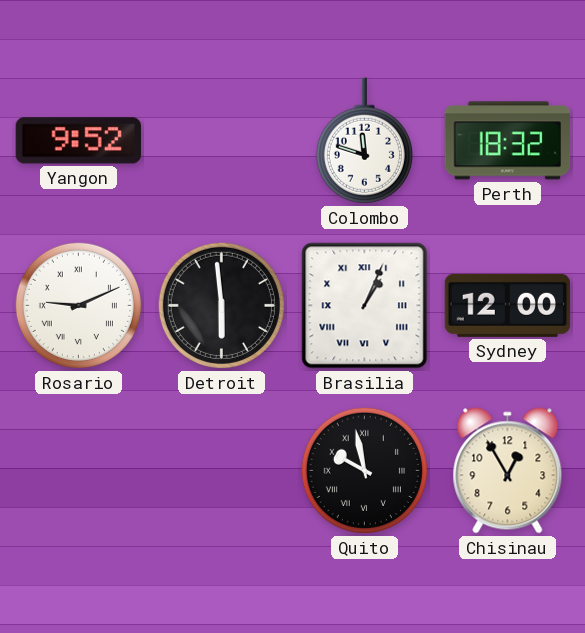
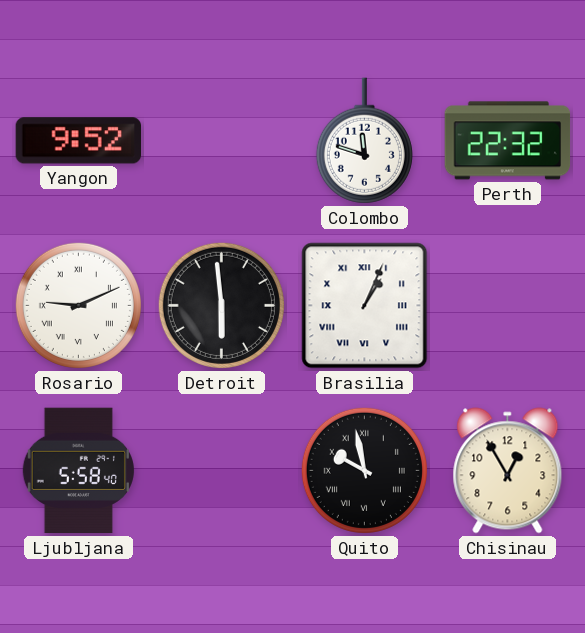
Perth: 18:32 -> 22:32 (508, 141)
Sydney: 12:00 -> none (508, 305)
Ljubljana: none -> 5:58 (78, 471)
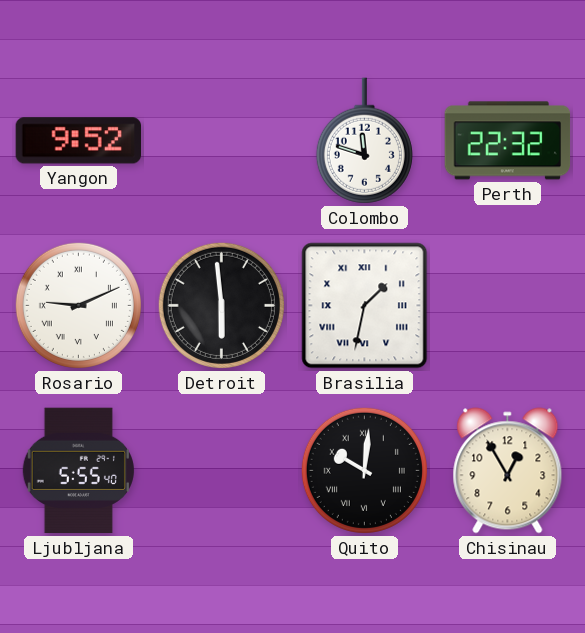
Brasilia: 1:04 -> 1:32 (365, 306)
Ljubljana: 5:58 -> 5:55 (78, 471)
Quito: 9:58 -> 10:01 (364, 470)
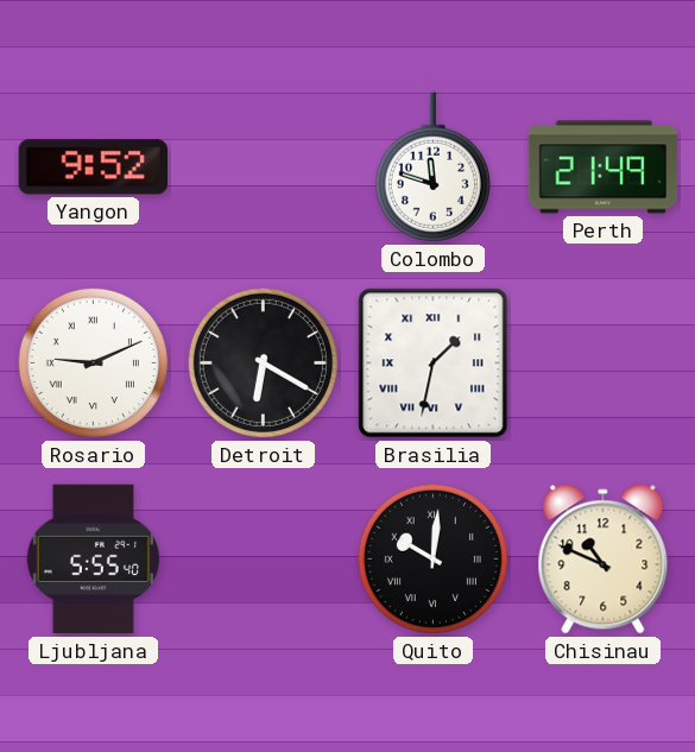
Perth: 22:32 -> 21:49 (604, 168)
Detroit: 5:59 -> 6:20 (263, 362)
Chisinau: 12:55 -> 10:49 (604, 560)
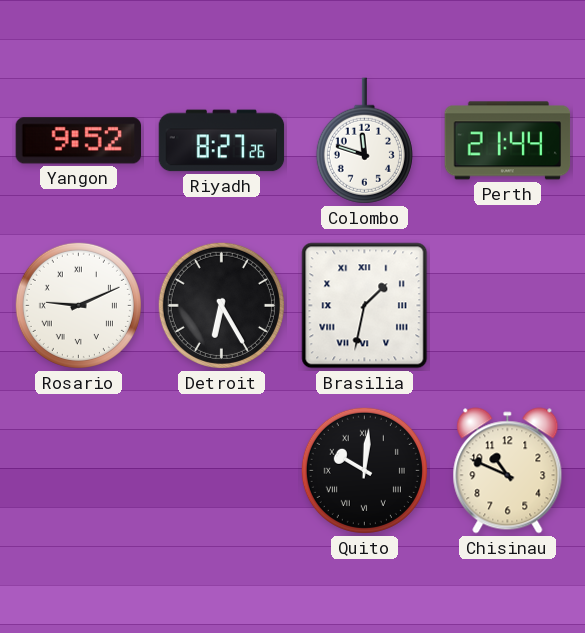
Riyadh: none -> 8:27 (222, 141)
Perth: 21:49 -> 21:44 (508, 141)
Detroit: 6:20 -> 6:25 (221, 305)
Ljubljana: 5:55 -> none (93, 560)
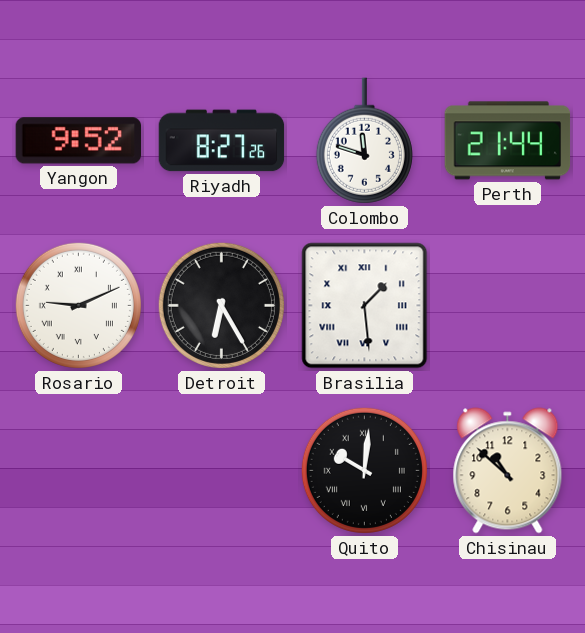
Brasilia: 1:32 -> 1:29 (365, 306)
Chisinau: 10:49 -> 10:52 (508, 471)
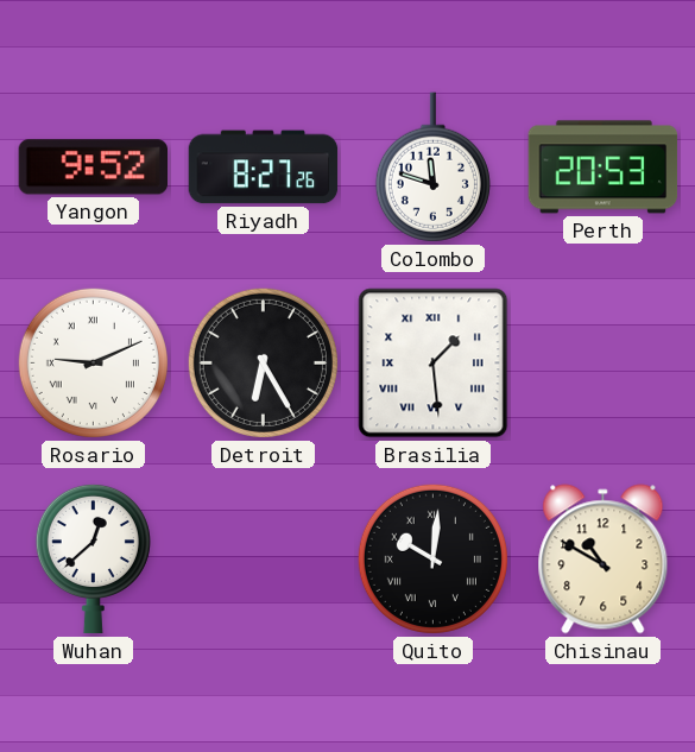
Perth: 21:44 -> 20:53 (604, 168)
Wuhan: none -> 12:38 (93, 558)
Chisinau: 10:52 -> 10:50 (604, 560)
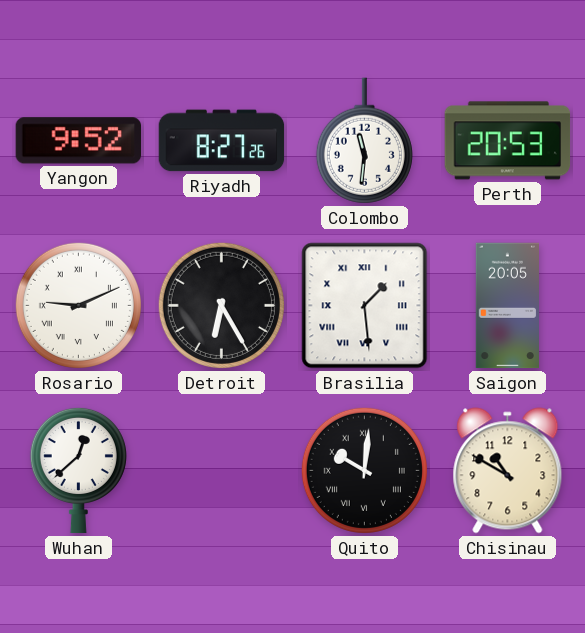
Colombo: 11:48 -> 11:31 (364, 141)
Saigon: none -> 20:05 (507, 306)
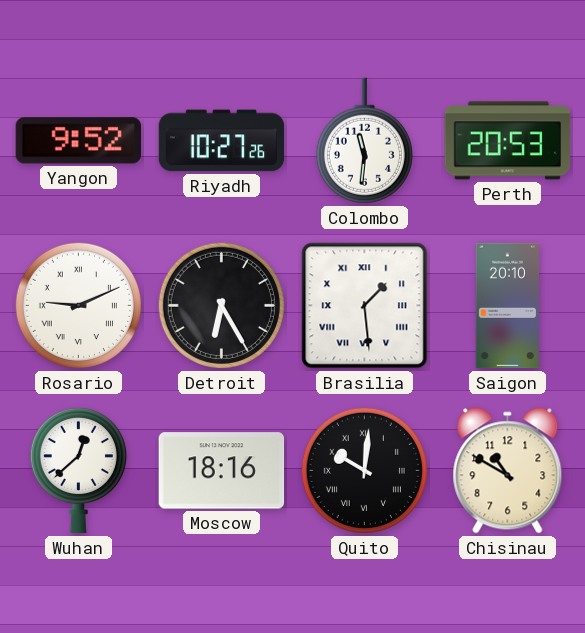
Riyadh: 8:27 -> 10:27 (222, 141)
Saigon: 20:05 -> 20:10 (507, 306)
Moscow: none -> 18:16 (222, 471)
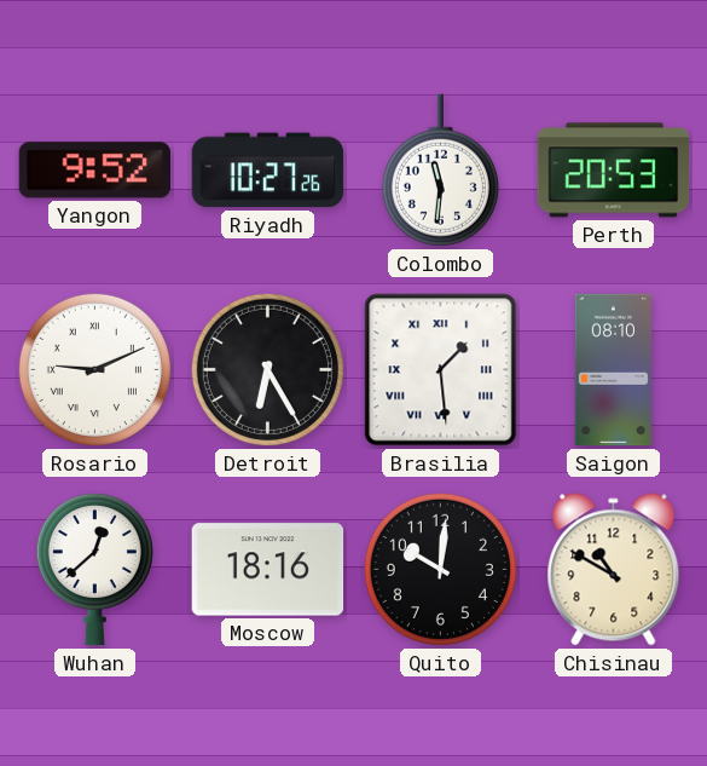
Saigon: 20:10 -> 08:10 (613, 370)
Quito numerals: Roman -> Arabic (440, 569)
